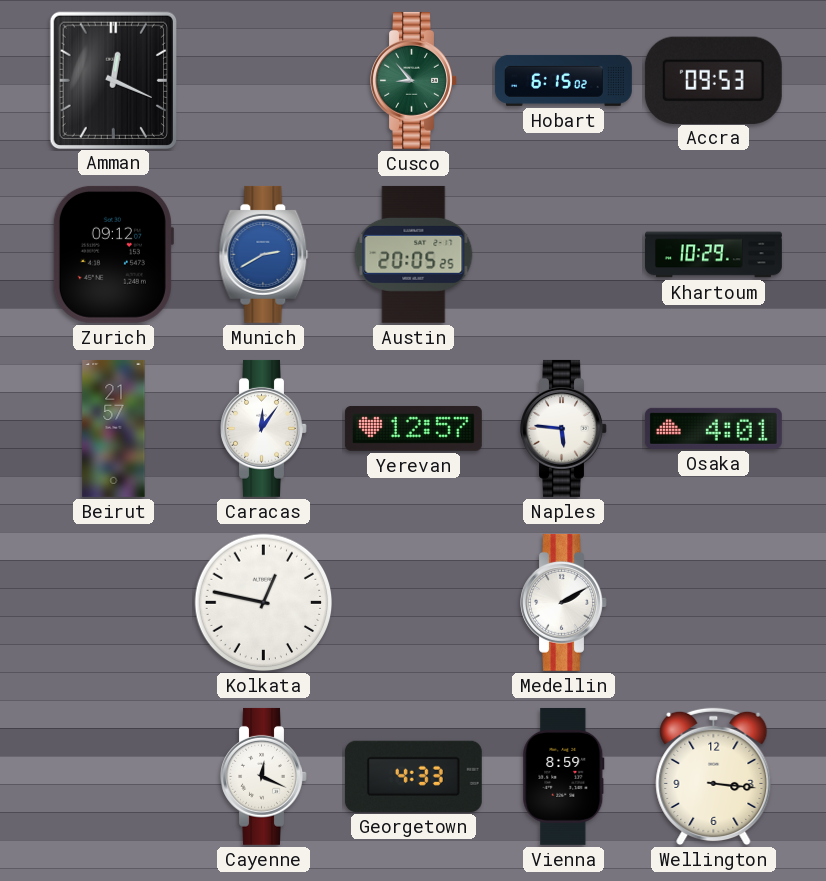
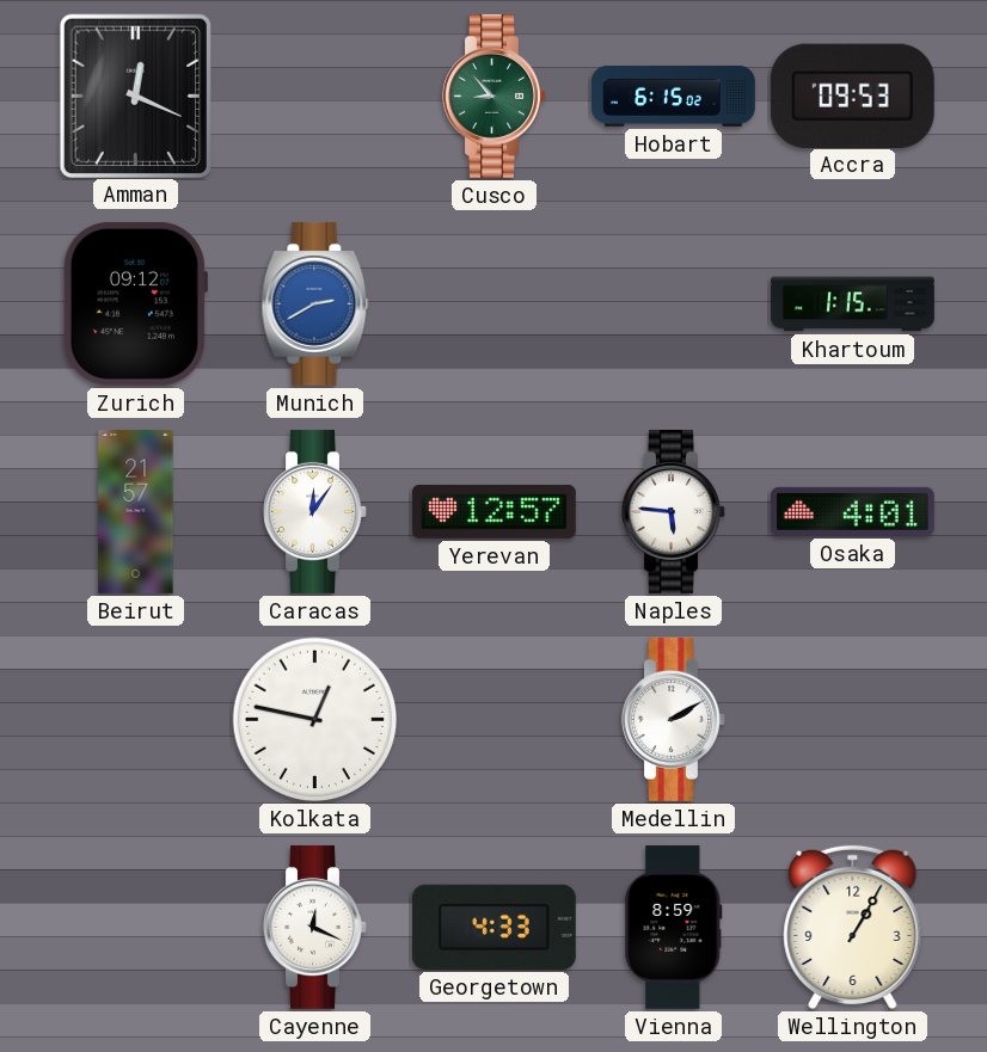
Austin: 20:05 -> none (414, 254)
Khartoum: 10:29 -> 1:15 (853, 304)
Wellington: 3:16 -> 1:05 (853, 928)
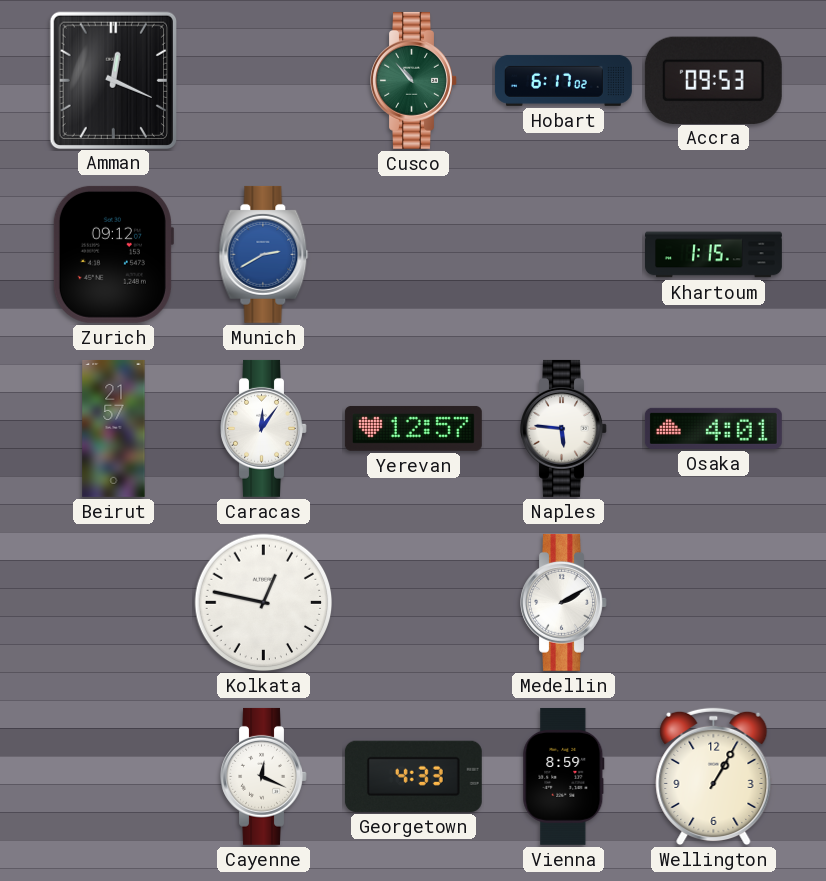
Cusco: 8:53 -> 10:53 (414, 80)
Hobart: 6:15 -> 6:17 (563, 80)
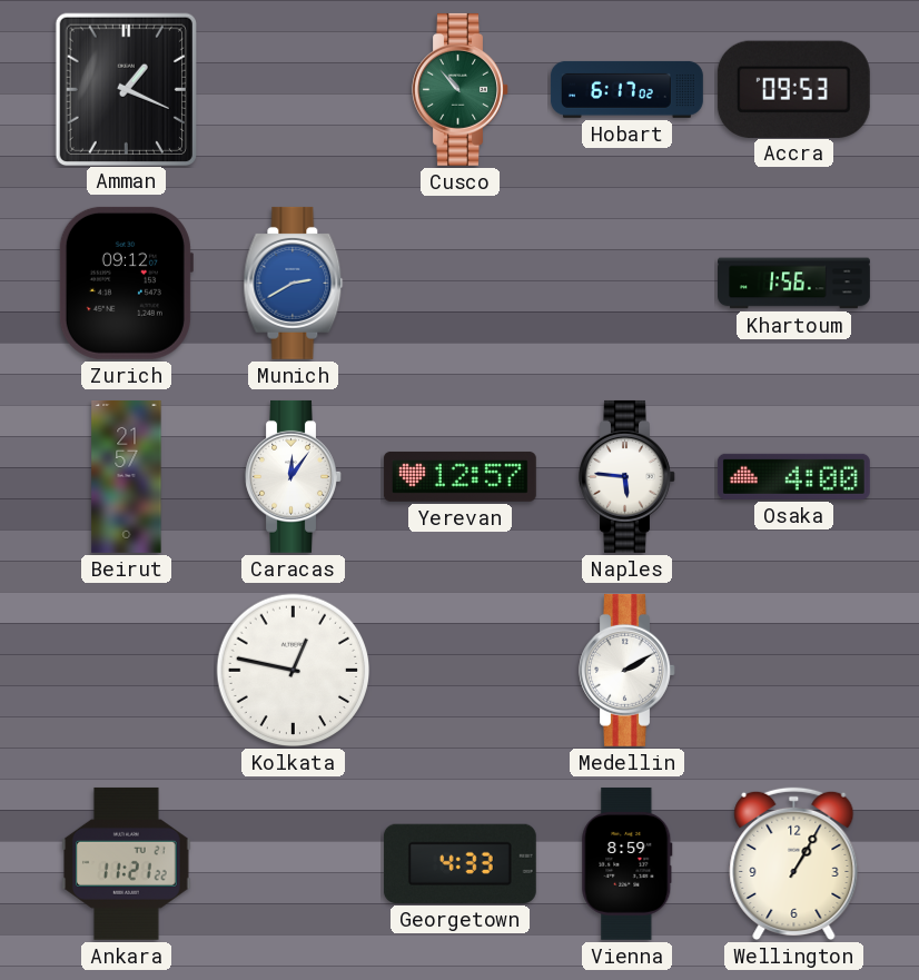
Amman: 12:19 -> 1:19 (126, 89)
Khartoum: 1:15 -> 1:56 (794, 284)
Osaka: 4:01 -> 4:00 (793, 476)
Ankara: none -> 11:21 (127, 863)
Cayenne: 12:19 -> none (264, 776)
